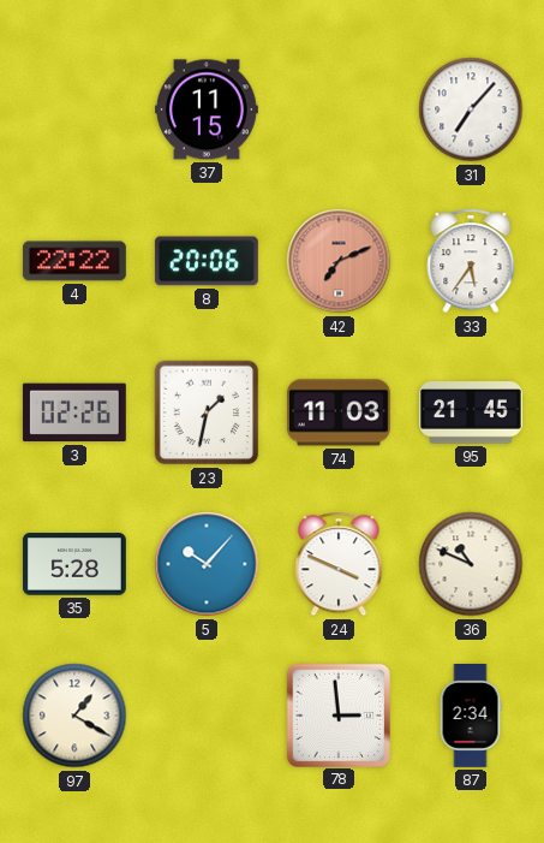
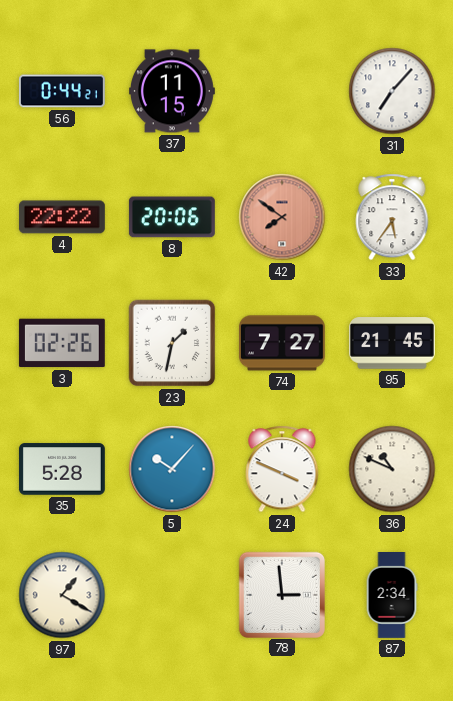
56: none -> 0:44 (62, 91)
42: 7:11 -> 7:51 (282, 217)
74: 11:03 -> 7:27 (282, 343)
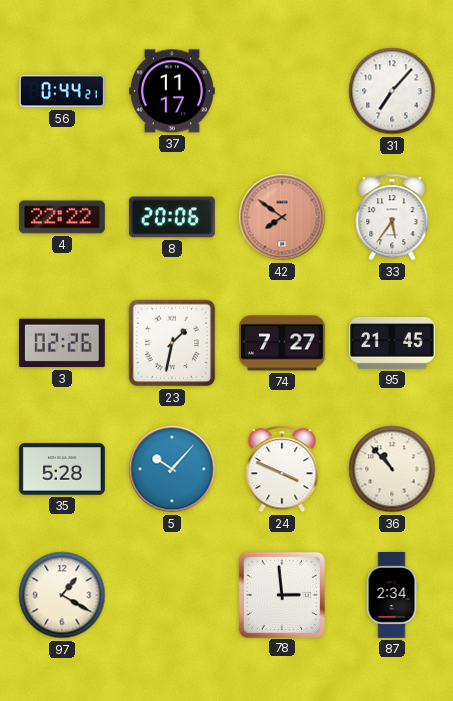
37: 11:15 -> 11:17 (173, 91)
36: 10:49 -> 10:53 (392, 469)
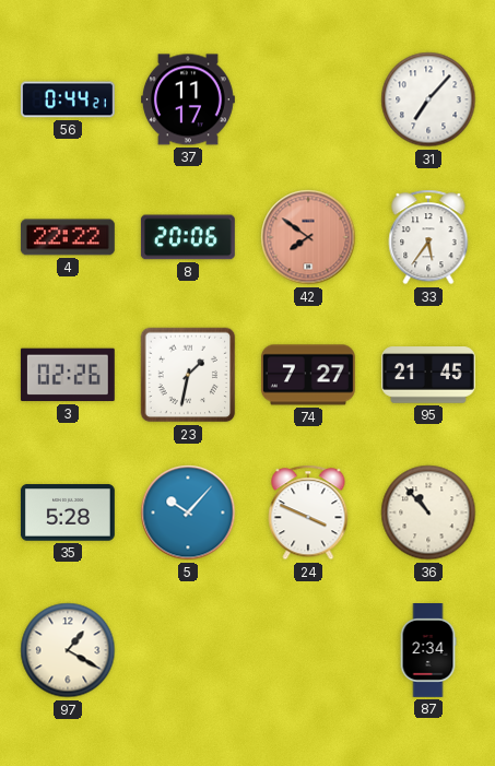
78: 2:59 -> none (281, 594)
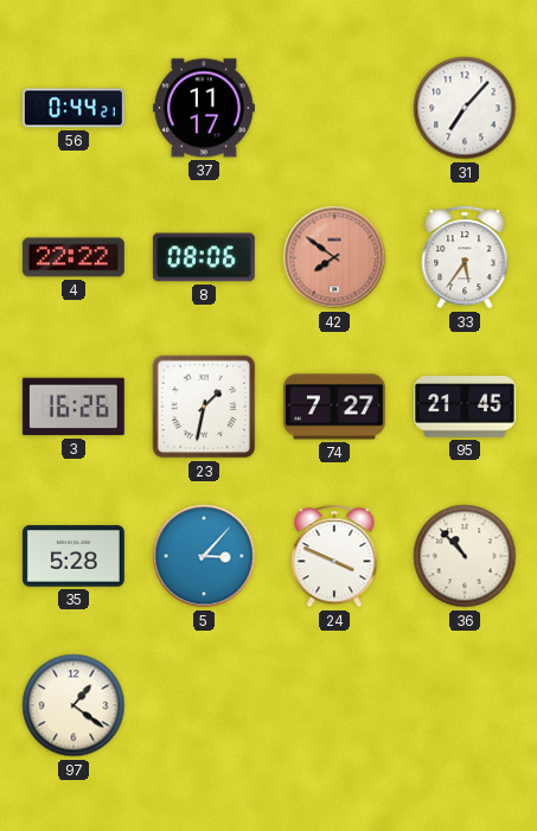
8: 20:06 -> 08:06 (204, 257)
3: 02:26 -> 16:26 (73, 407)
5: 10:07 -> 3:07 (204, 556)
97: 1:20 -> 1:21 (73, 705)
87: 2:34 -> none (428, 651)
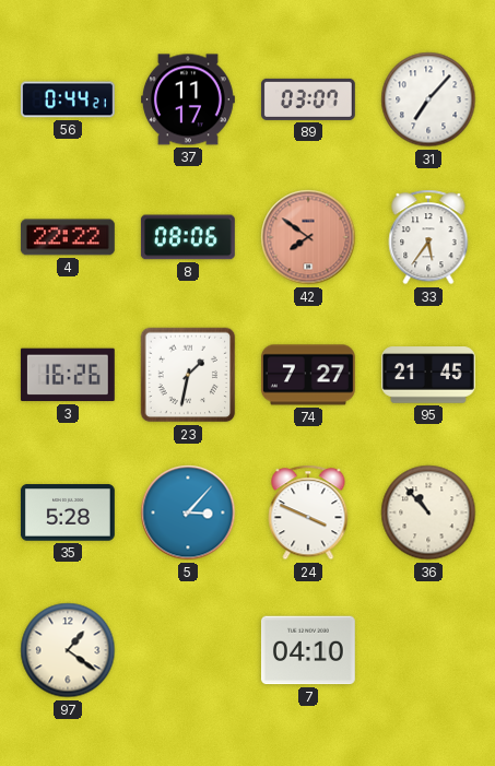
89: none -> 03:07 (308, 99)
7: none -> 04:10 (308, 650)
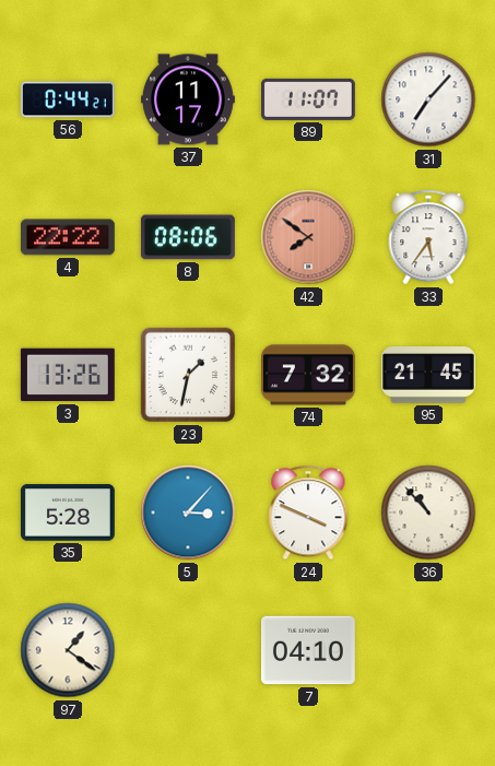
89: 03:07 -> 11:07 (308, 99)
3: 16:26 -> 13:26 (68, 375)
74: 7:27 -> 7:32 (308, 375)
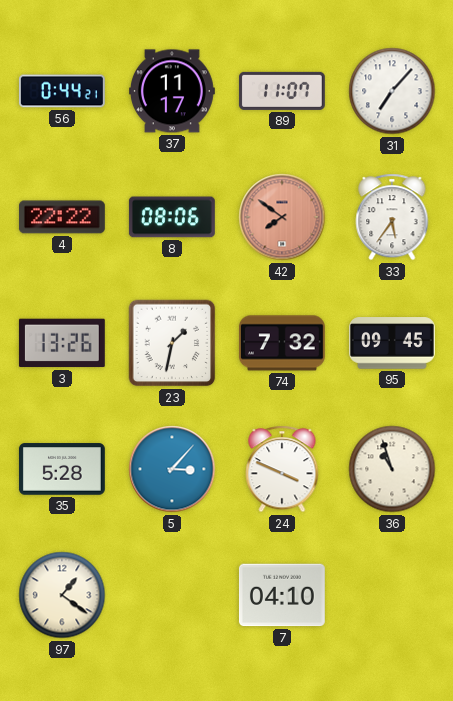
95: 21:45 -> 09:45 (393, 343)
36: 10:53 -> 10:57 (392, 469)
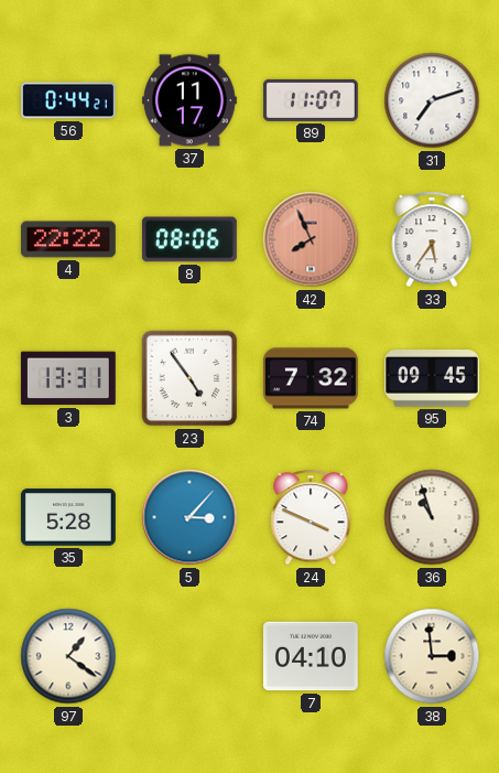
31: 7:07 -> 7:12 (432, 100)
42: 7:51 -> 7:56 (311, 239)
3: 13:26 -> 13:31 (68, 378)
23: 1:32 -> 4:54 (189, 378)
38: none -> 2:59 (432, 656)
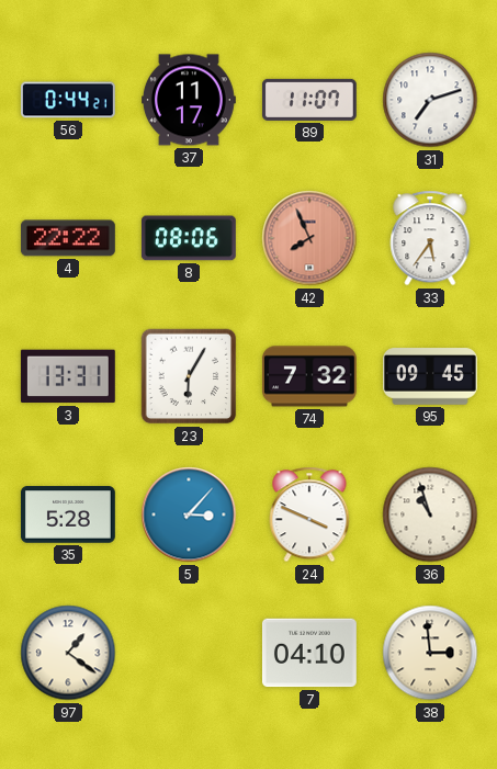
23: 4:54 -> 6:05 (189, 376)
